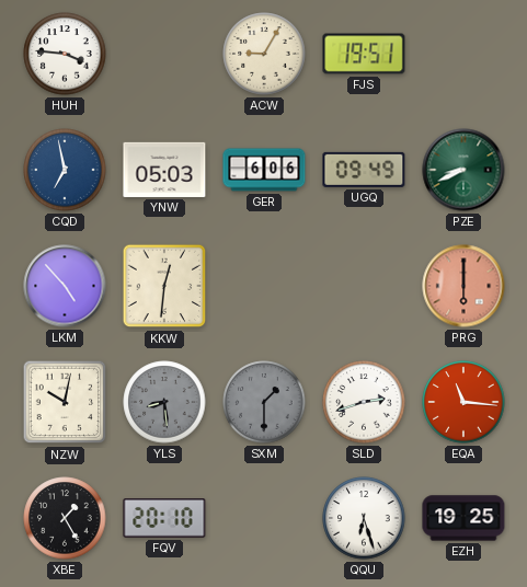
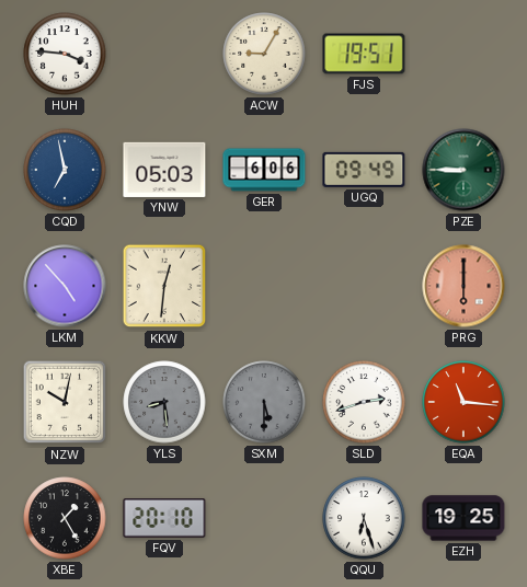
PZE: 8:41 -> 8:45 (463, 170)
SXM: 1:30 -> 5:30 (264, 402)
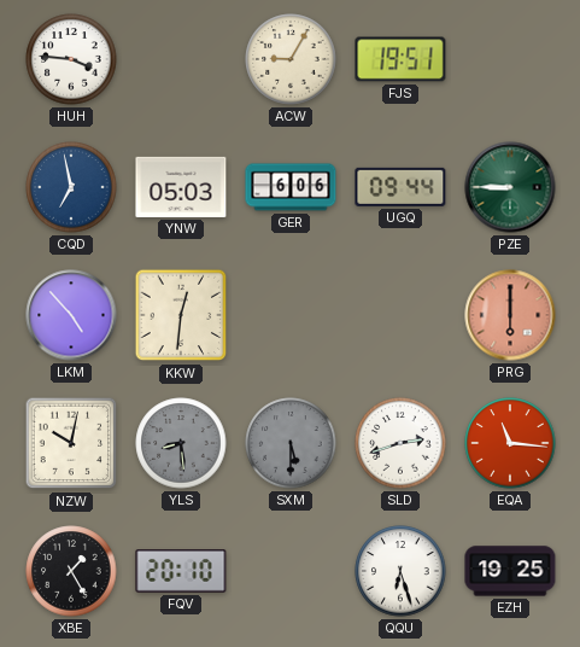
UGQ: 09:49 -> 09:44 (400, 187)
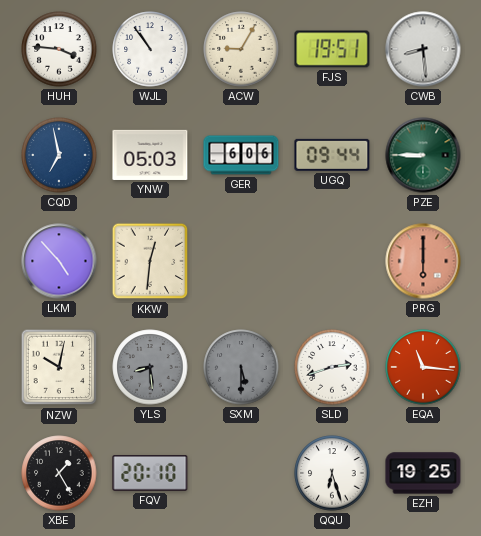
WJL: none -> 10:54 (150, 49)
CWB: none -> 8:29 (423, 49)
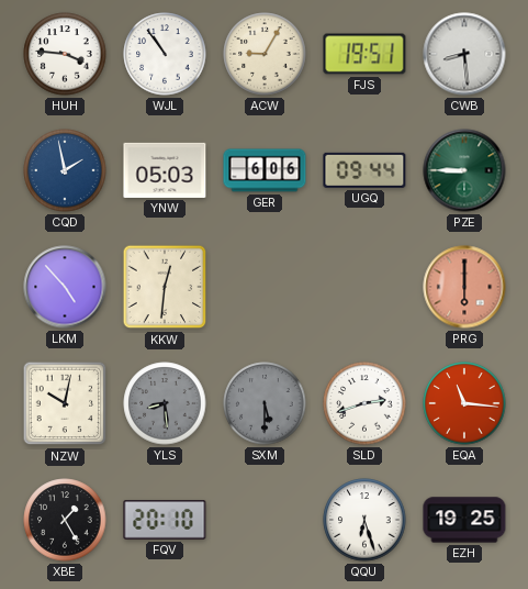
CQD: 6:58 -> 1:58 (65, 170)
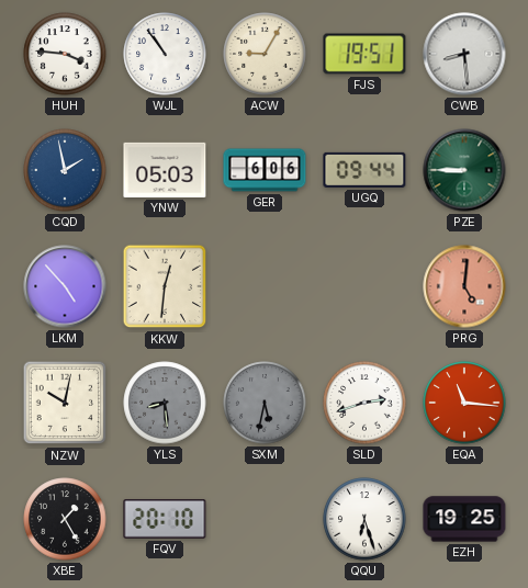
PRG: 6:00 -> 5:01 (464, 286)
SXM: 5:30 -> 5:32 (265, 403)
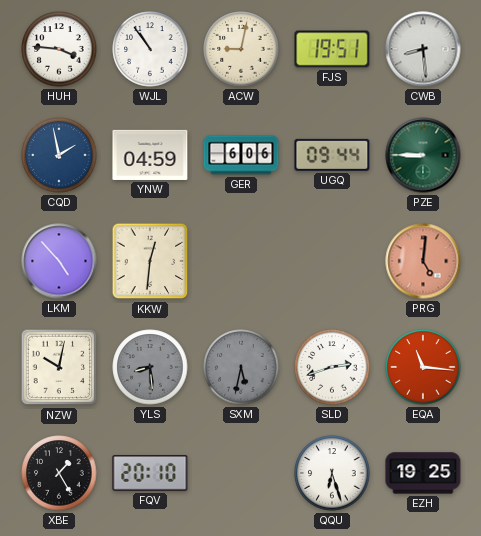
ACW: 9:05 -> 9:02 (241, 49)
YNW: 05:03 -> 04:59 (150, 155)
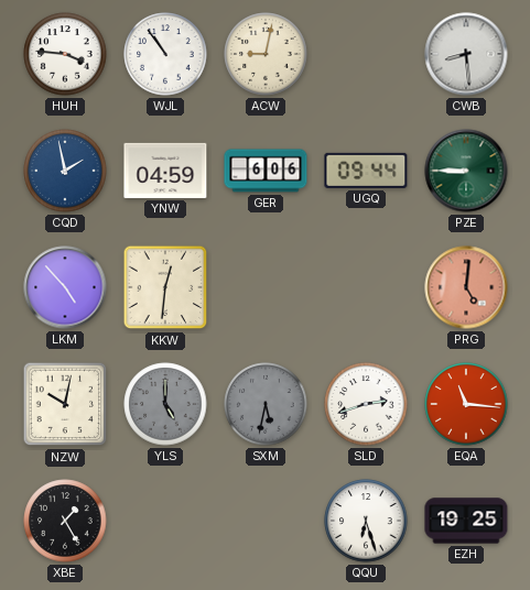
FJS: 19:51 -> none (332, 49)
YLS: 8:29 -> 5:00 (165, 404)
FQV: 20:10 -> none (150, 474)
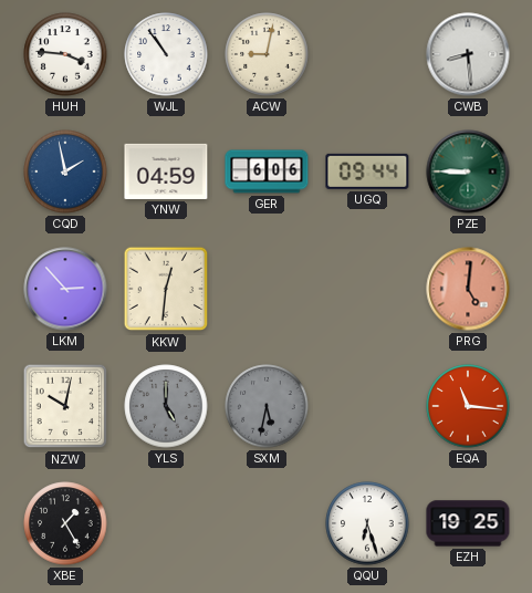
LKM: 4:53 -> 2:53 (65, 289)
SLD: 2:42 -> none (366, 404)
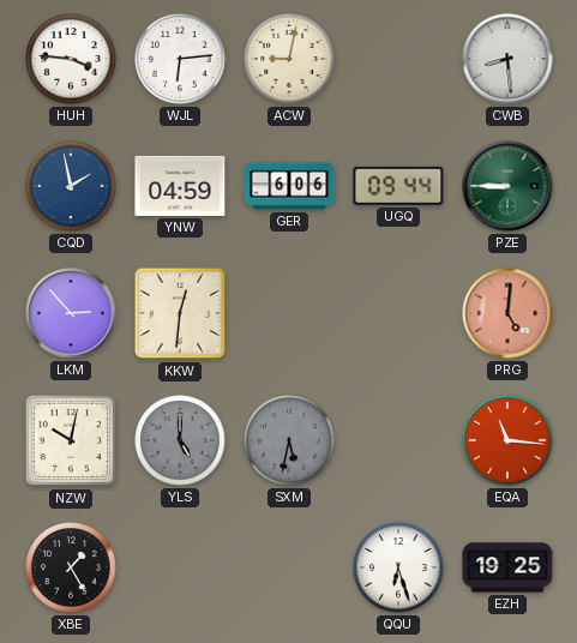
WJL: 10:54 -> 6:14 (180, 59)
